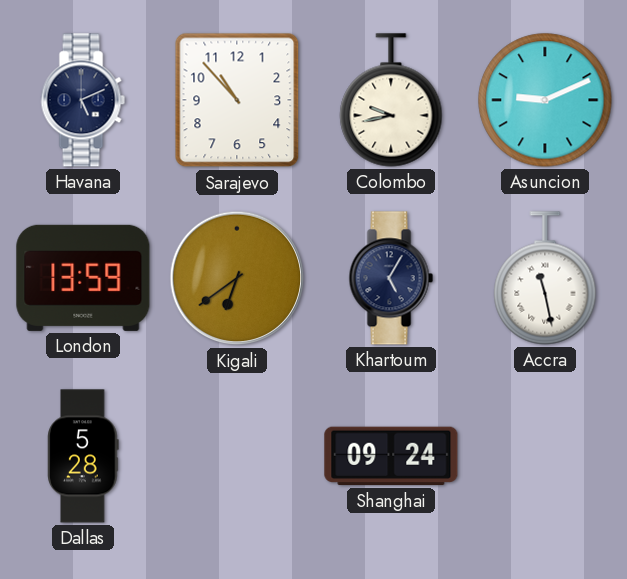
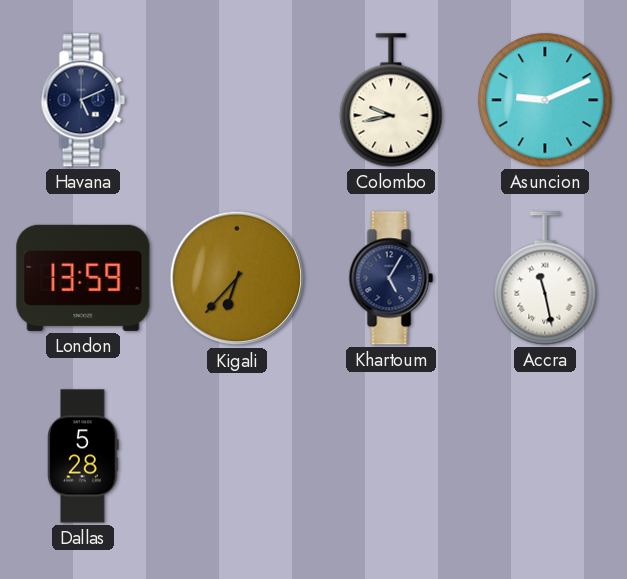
Sarajevo: 10:53 -> none (237, 100)
Kigali: 6:39 -> 6:37 (237, 278)
Shanghai: 09:24 -> none (391, 456)
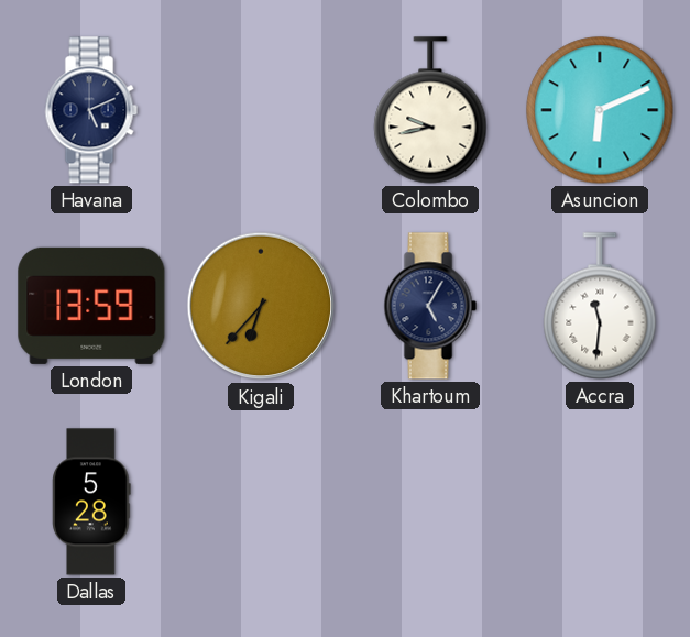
Asuncion: 9:11 -> 6:11 (600, 110)
Accra: 11:28 -> 11:31 (600, 306)
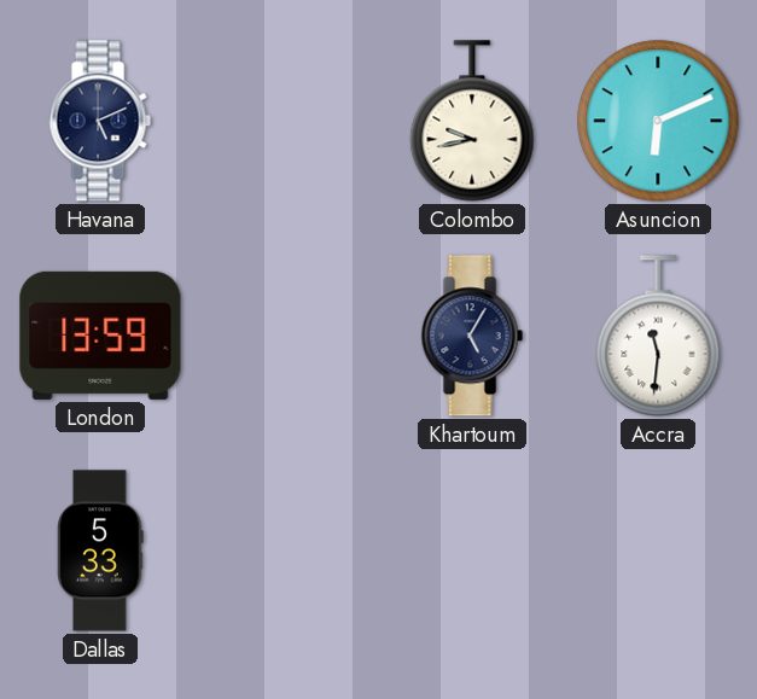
Kigali: 6:37 -> none (261, 306)
Dallas: 5:28 -> 5:33 (100, 551)
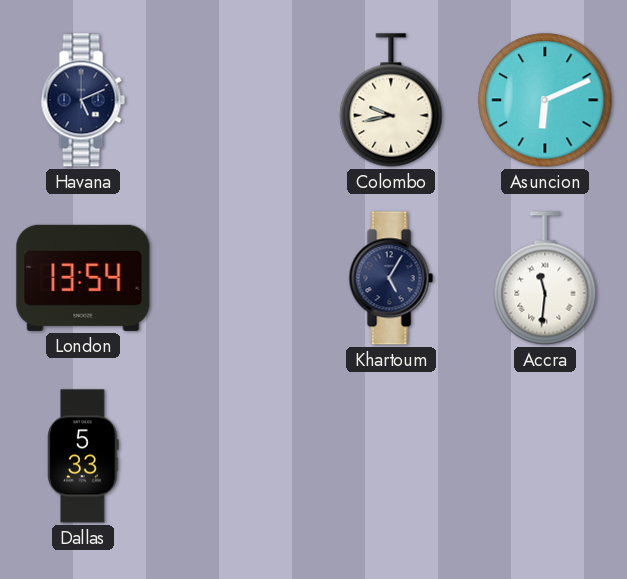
London: 13:59 -> 13:54 (83, 278)
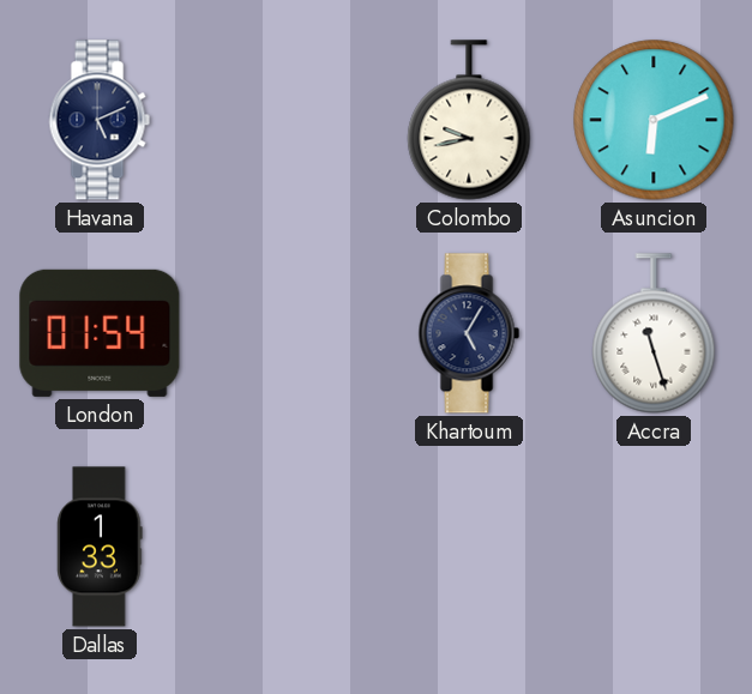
London: 13:54 -> 01:54 (100, 333)
Accra: 11:31 -> 11:27 (654, 333)
Dallas: 5:33 -> 1:33 (100, 547)
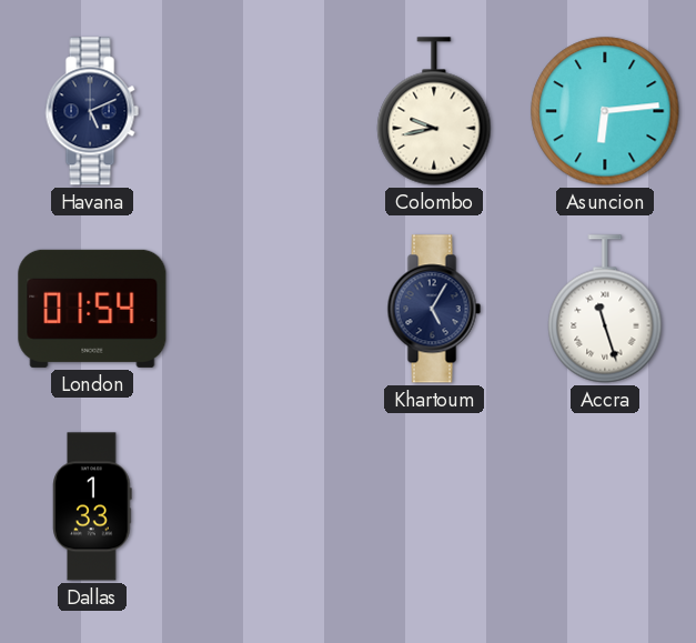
Asuncion: 6:11 -> 6:14 (605, 111)
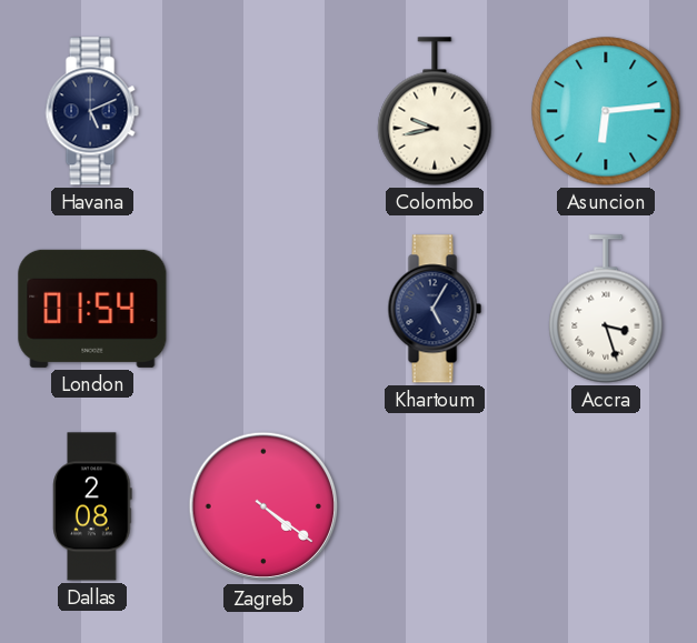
Accra: 11:27 -> 3:27 (606, 309)
Dallas: 1:33 -> 2:08 (92, 506)
Zagreb: none -> 4:21 (263, 506)
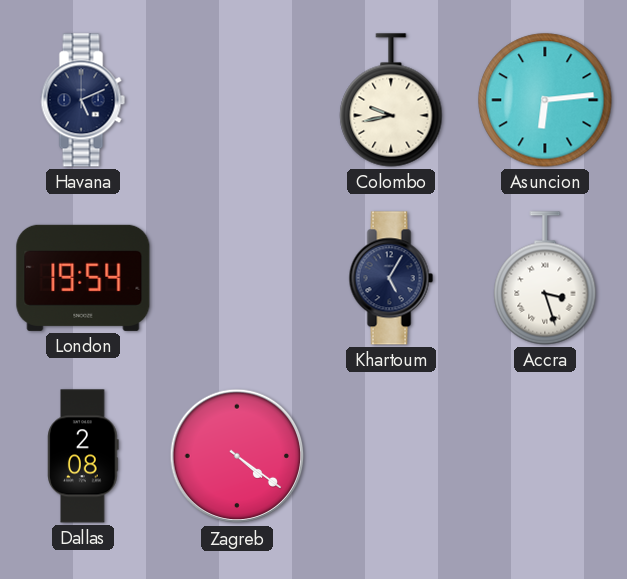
London: 01:54 -> 19:54 (83, 278)
